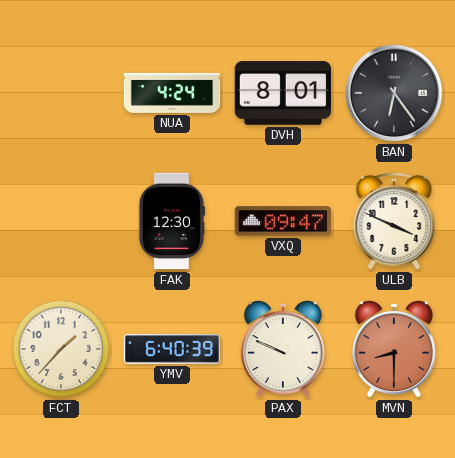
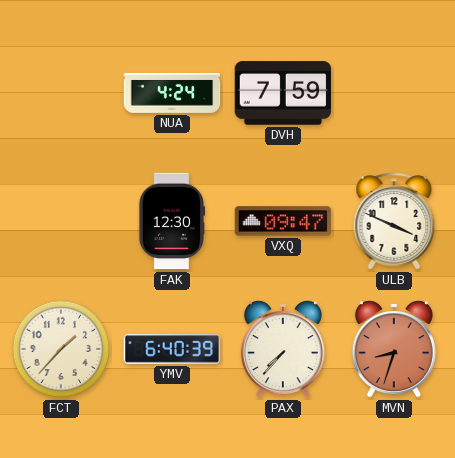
DVH: 8:01 -> 7:59 (283, 93)
BAN: 6:24 -> none (394, 93)
PAX: 9:49 -> 7:37 (283, 349)
MVN: 8:30 -> 8:33 (394, 349)
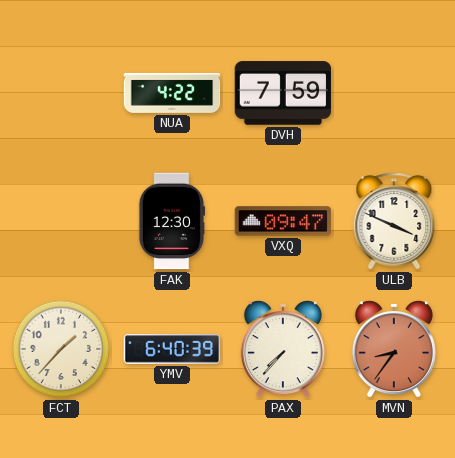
NUA: 4:24 -> 4:22 (172, 93)
MVN: 8:33 -> 8:36 (394, 349)
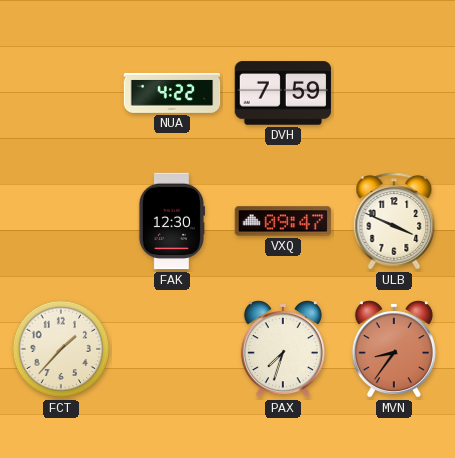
YMV: 6:40 -> none (172, 349)
PAX: 7:37 -> 7:33 (283, 349)
